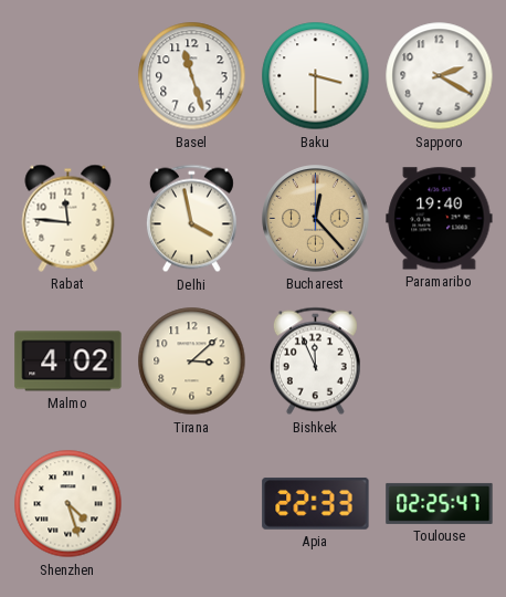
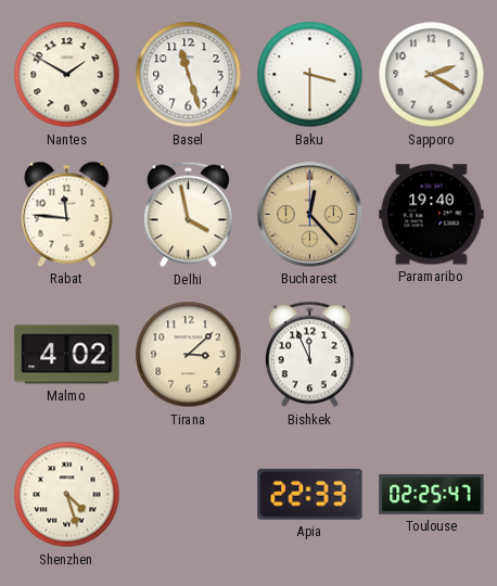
Nantes: none -> 1:50 (67, 75)
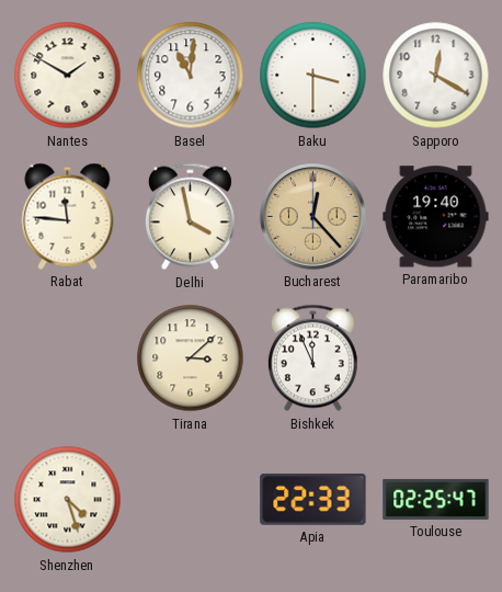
Basel: 11:27 -> 11:01 (191, 76)
Sapporo: 2:20 -> 12:20 (436, 76)
Malmo: 4:02 -> none (67, 355)
